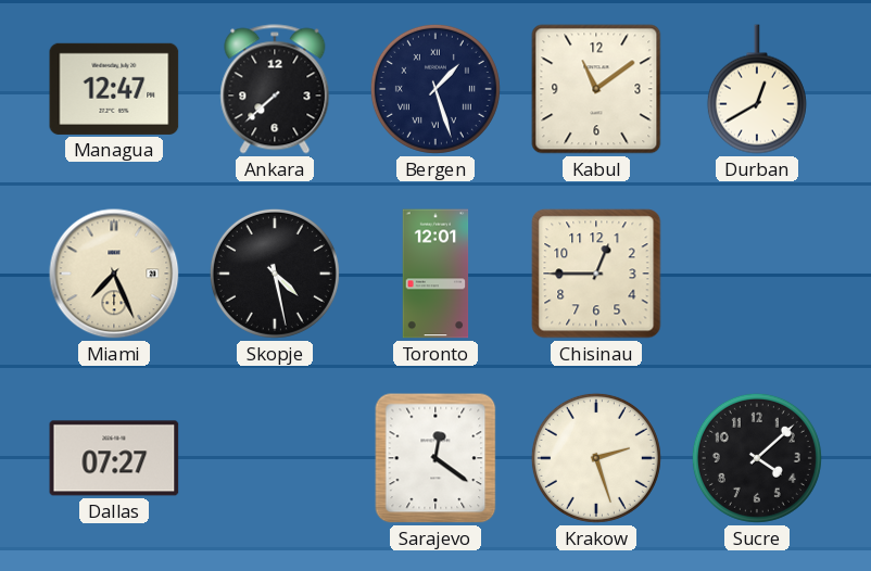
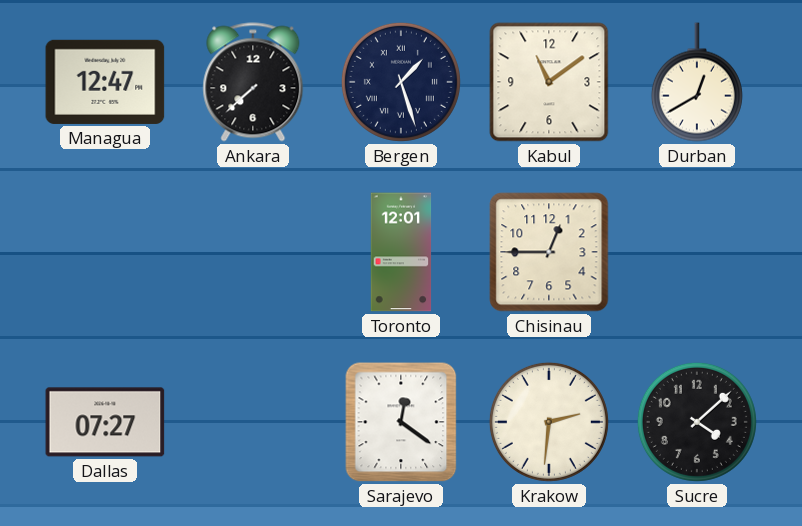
Miami: 7:26 -> none (114, 274)
Skopje: 4:28 -> none (275, 274)
Krakow: 2:27 -> 2:31 (549, 422)
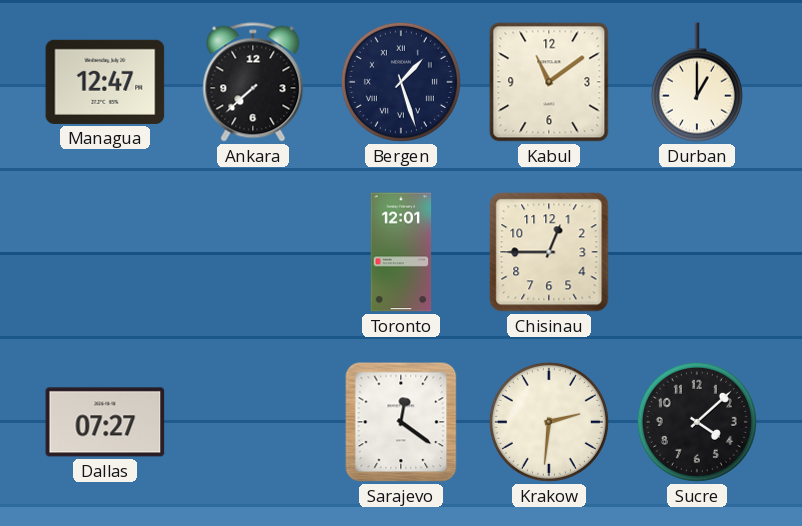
Durban: 12:40 -> 1:00 (697, 82)
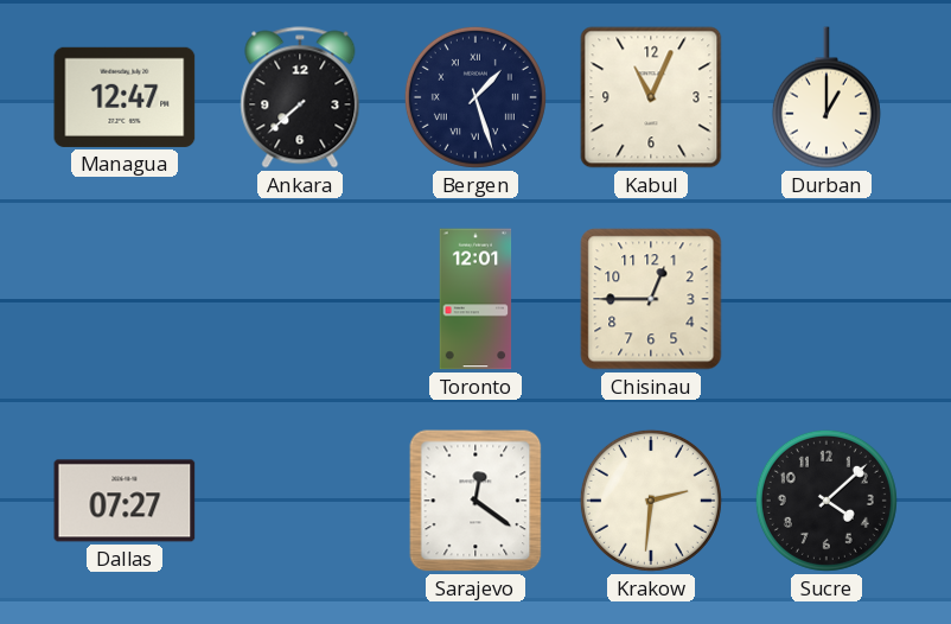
Kabul: 11:09 -> 11:04 (651, 97)
